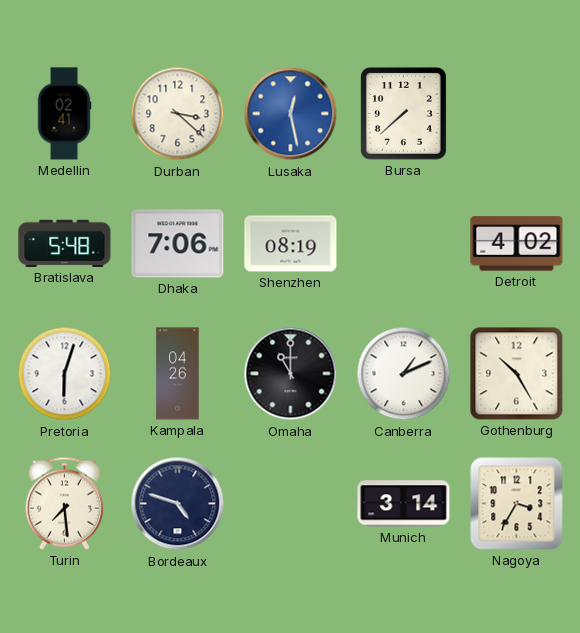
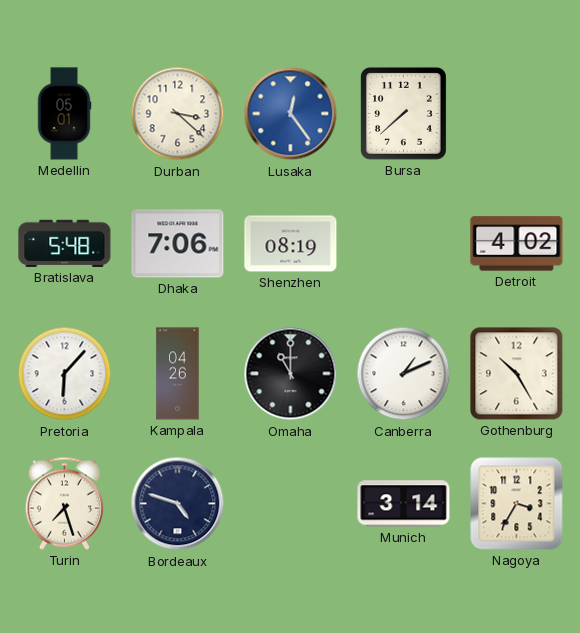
Medellin: 02:41 -> 05:01 (64, 114)
Lusaka: 12:28 -> 12:24 (291, 114)
Pretoria: 6:03 -> 6:07 (65, 374)
Turin: 7:29 -> 7:27 (64, 503)
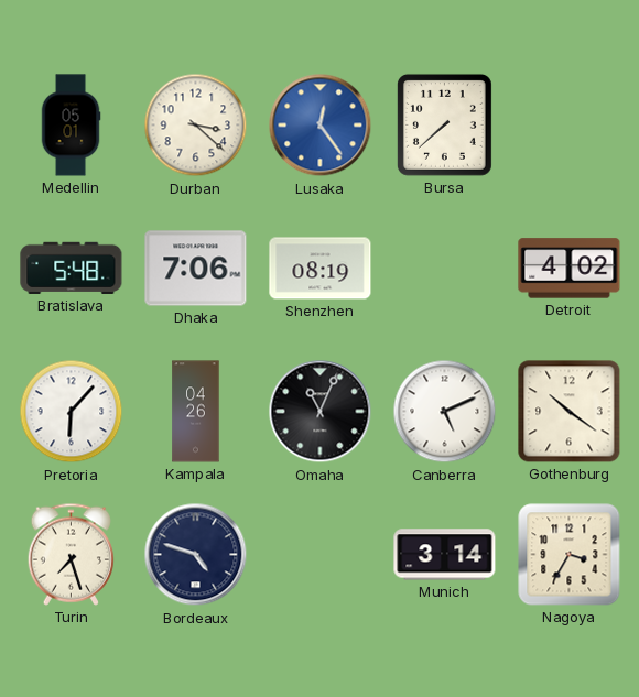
Omaha: 11:00 -> 11:04 (321, 412)
Canberra: 1:11 -> 5:11 (445, 412)
Gothenburg: 10:25 -> 10:21 (570, 412)
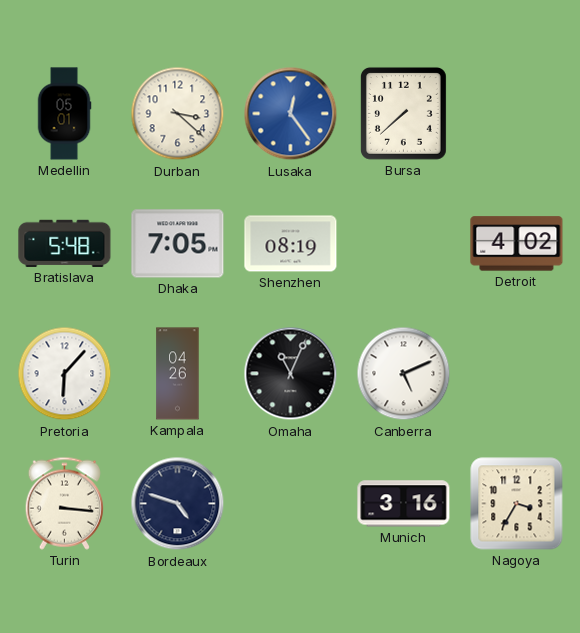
Dhaka: 7:06 -> 7:05 (178, 244)
Gothenburg: 10:21 -> none (570, 412)
Turin: 7:27 -> 3:16 (64, 503)
Munich: 3:14 -> 3:16 (404, 504)
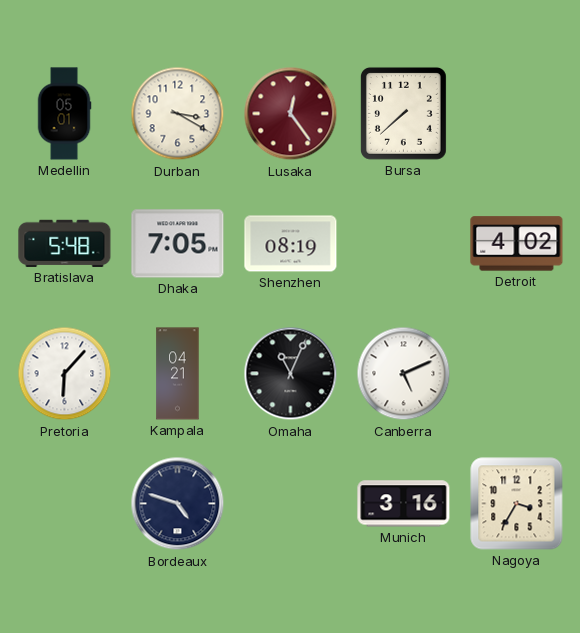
Durban: 3:22 -> 3:20 (178, 114)
Lusaka dial: blue -> burgundy (291, 114)
Kampala: 04:26 -> 04:21 (178, 374)
Turin: 3:16 -> none (64, 503)
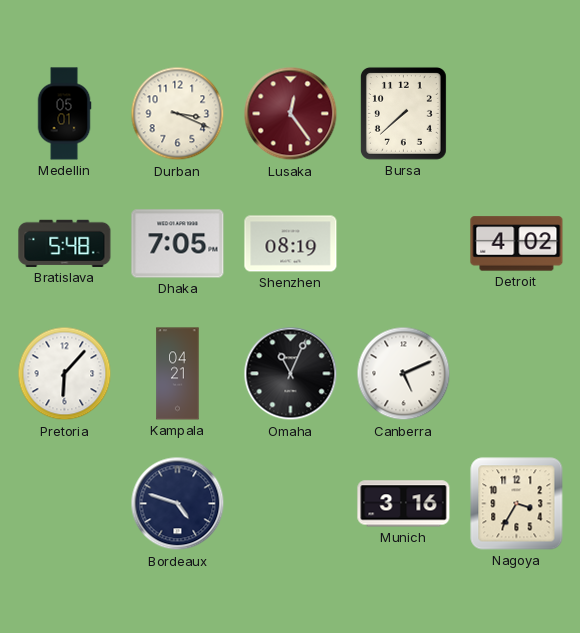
Durban: 3:20 -> 3:19 (178, 114)
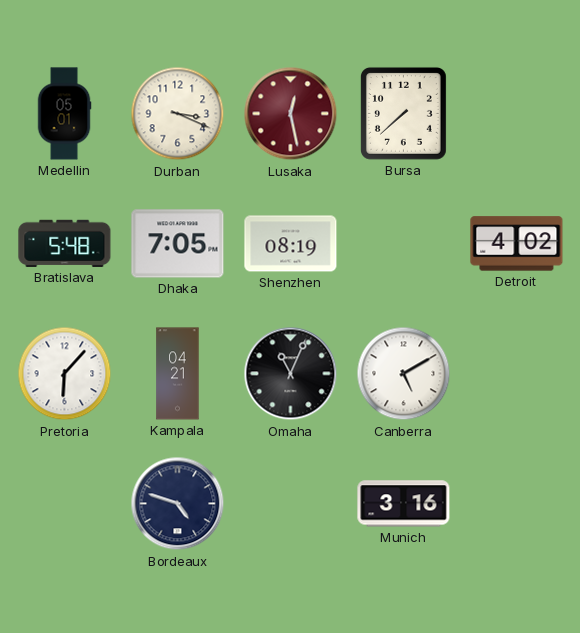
Lusaka: 12:24 -> 12:28 (291, 114)
Canberra: 5:11 -> 5:10 (404, 374)
Nagoya: 3:35 -> none (517, 504)
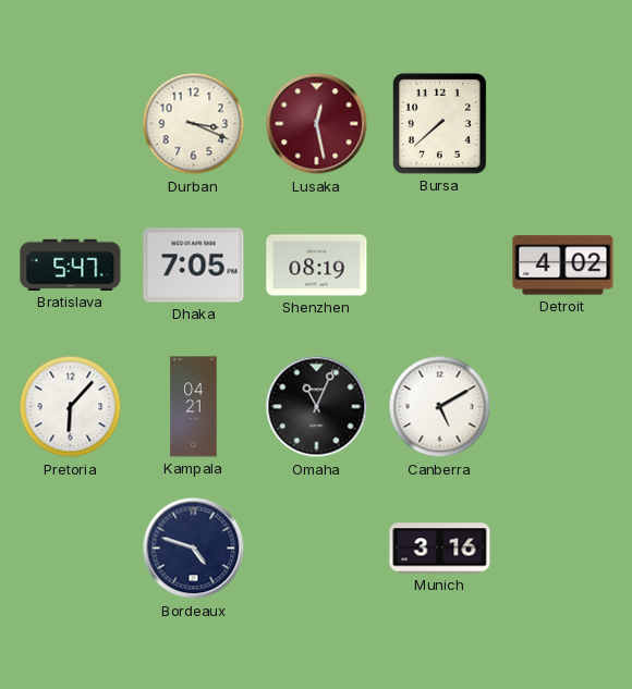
Medellin: 05:01 -> none (64, 114)
Bratislava: 5:48 -> 5:47 (71, 264)
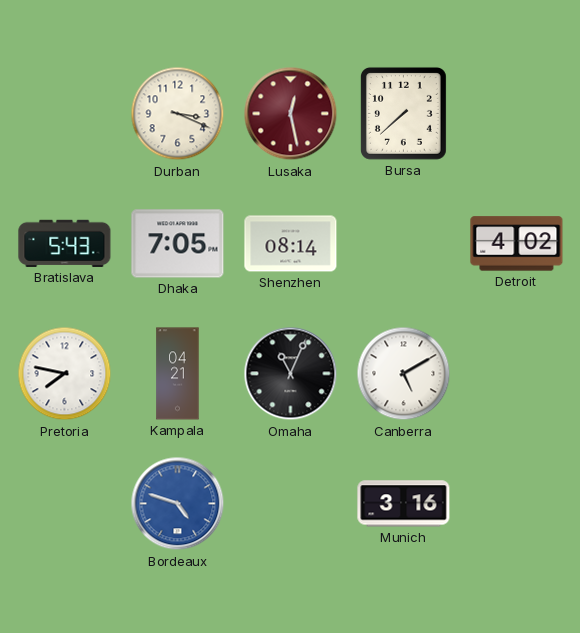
Bratislava: 5:47 -> 5:43 (65, 243)
Shenzhen: 08:19 -> 08:14 (291, 244)
Pretoria: 6:07 -> 7:47 (65, 374)
Bordeaux dial: navy -> blue (178, 504)
